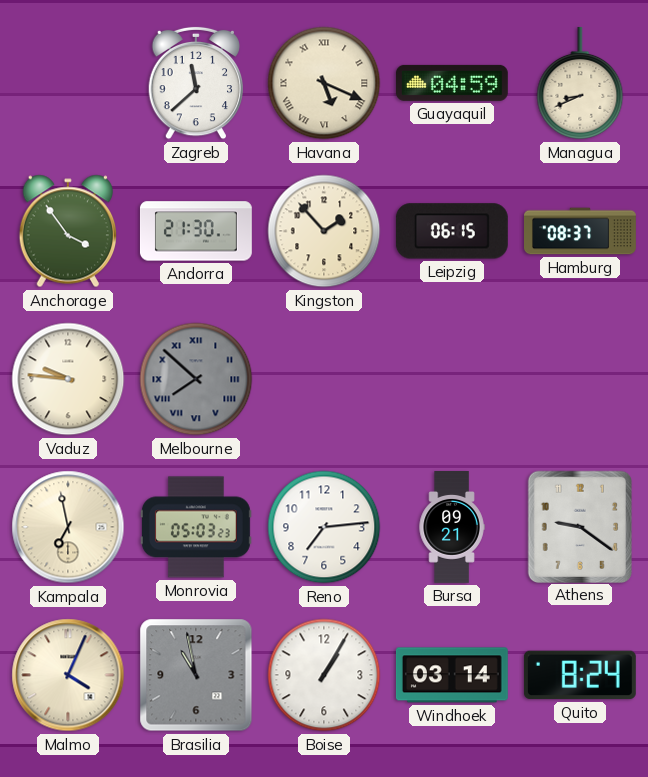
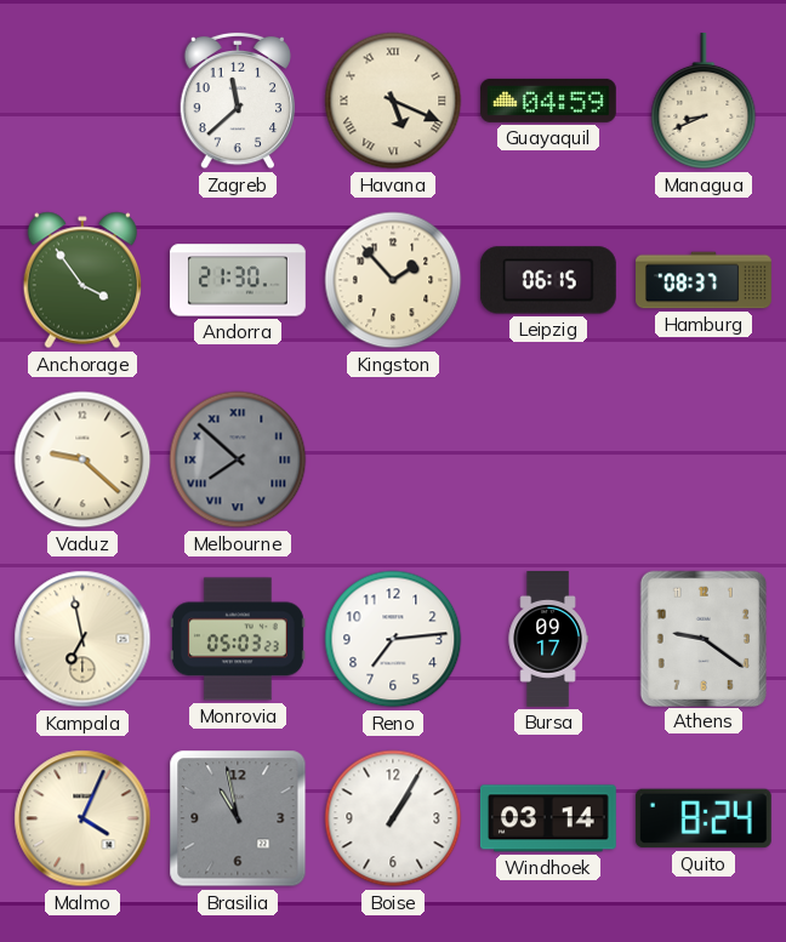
Vaduz: 9:46 -> 9:22 (82, 459)
Bursa: 09:21 -> 09:17 (548, 640)
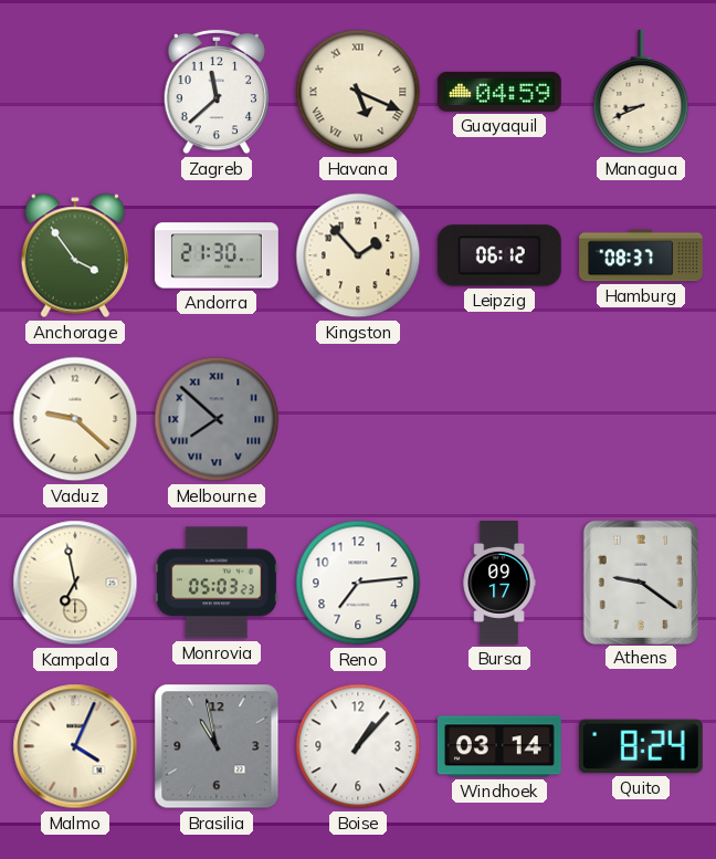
Leipzig: 06:15 -> 06:12 (499, 255)
Boise: 1:05 -> 1:07 (358, 746)
